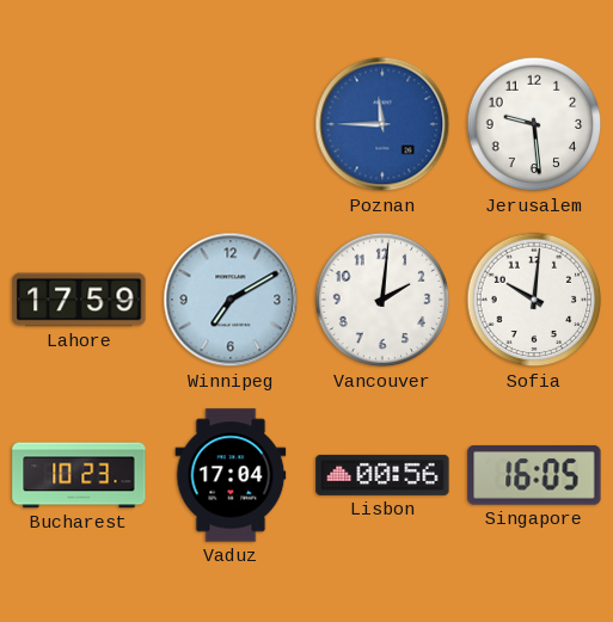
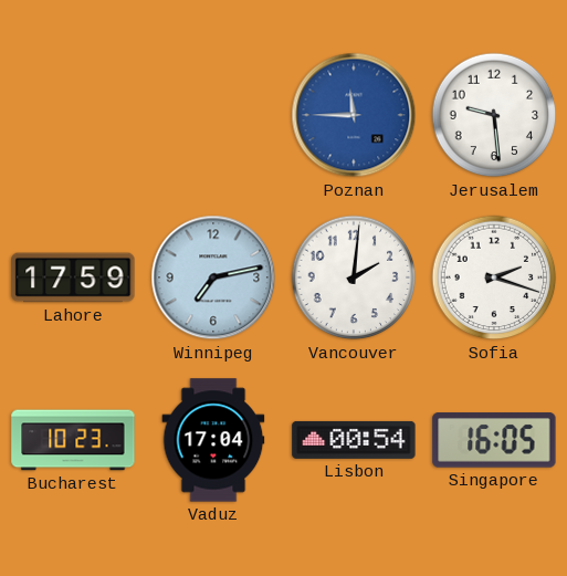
Winnipeg: 7:10 -> 7:13 (213, 277)
Sofia: 10:01 -> 2:18 (494, 277)
Lisbon: 00:56 -> 00:54 (354, 440)
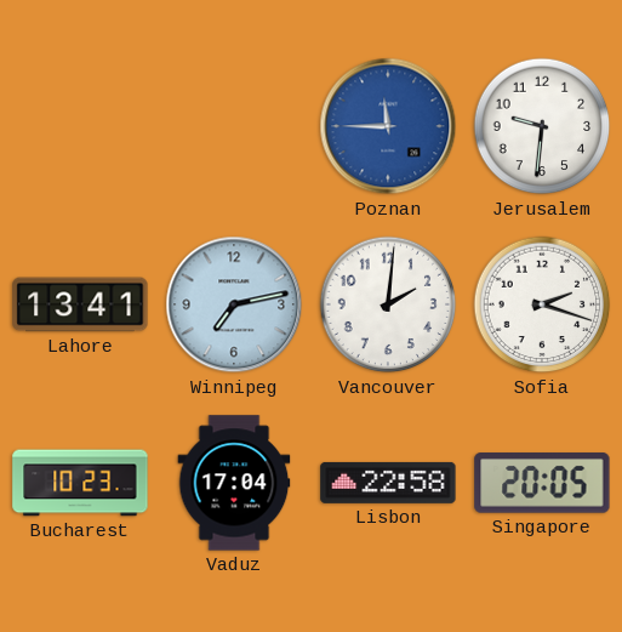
Jerusalem: 9:29 -> 9:31 (542, 126)
Lahore: 17:59 -> 13:41 (80, 304)
Lisbon: 00:54 -> 22:58 (388, 483)
Singapore: 16:05 -> 20:05 (542, 483)
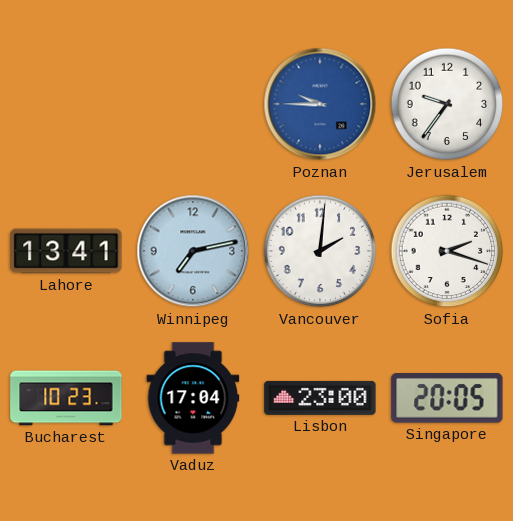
Poznan: 11:45 -> 9:45 (320, 104)
Jerusalem: 9:31 -> 9:36 (447, 104)
Lisbon: 22:58 -> 23:00 (320, 398)
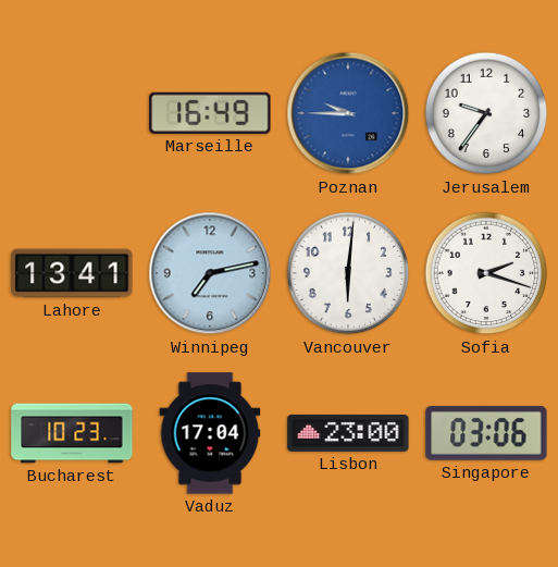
Marseille: none -> 16:49 (210, 113)
Vancouver: 2:01 -> 6:01 (348, 273)
Singapore: 20:05 -> 03:06 (486, 433)
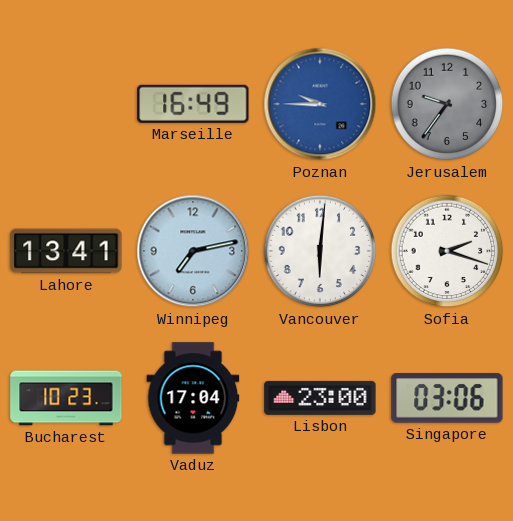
Jerusalem dial: white -> grey (447, 104)
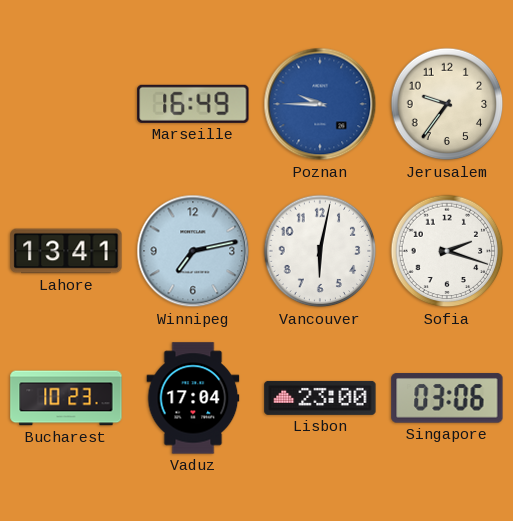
Jerusalem dial: grey -> cream (447, 104)
Vancouver: 6:01 -> 6:02 (320, 251)
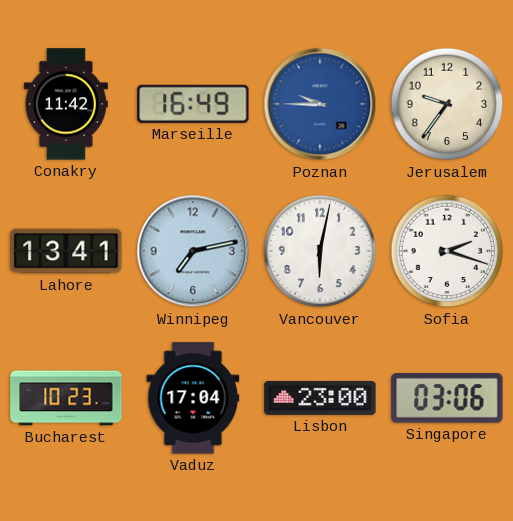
Conakry: none -> 11:42 (66, 104)
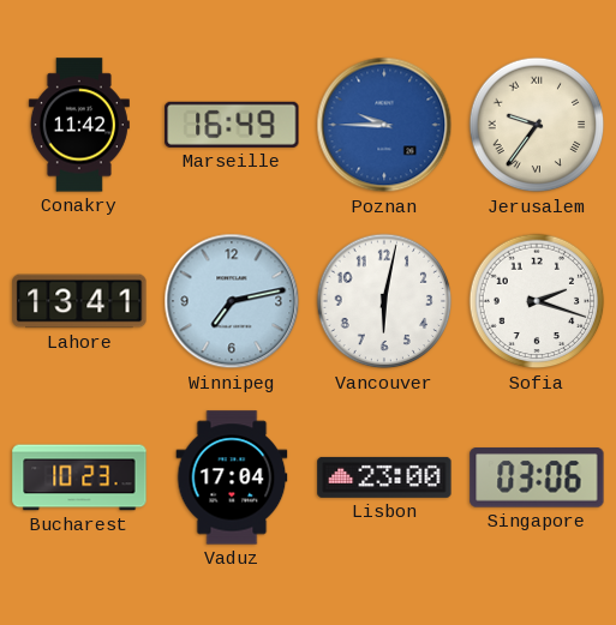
Jerusalem numerals: Arabic -> Roman (537, 125)
